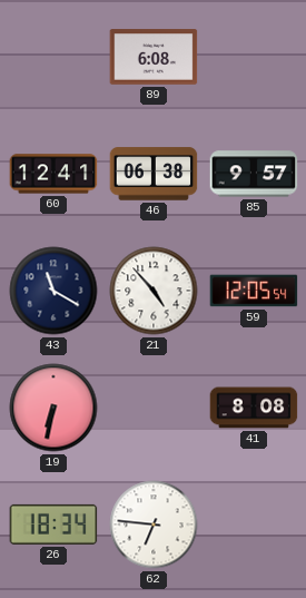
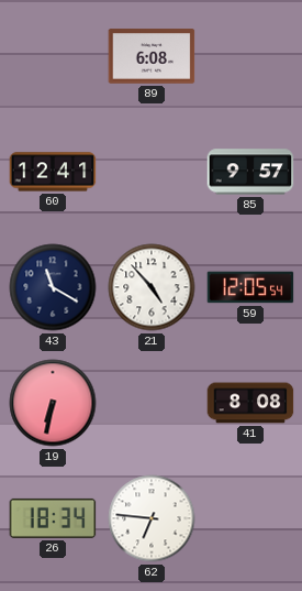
46: 06:38 -> none (154, 174)
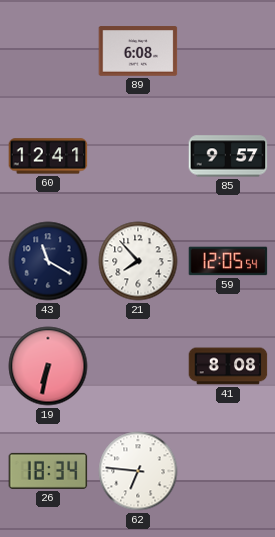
21: 4:53 -> 7:53 (138, 261)
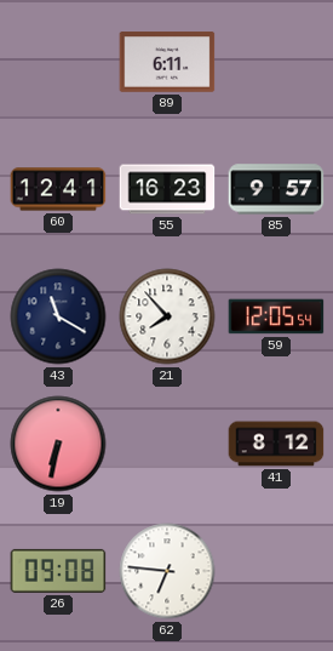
89: 6:08 -> 6:11 (167, 62)
55: none -> 16:23 (167, 189)
41: 8:08 -> 8:12 (276, 444)
26: 18:34 -> 09:08 (58, 571)
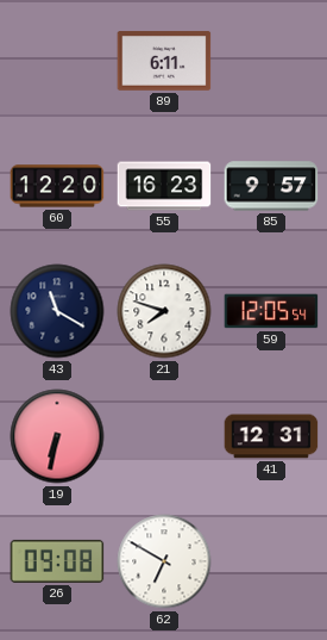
60: 12:41 -> 12:20 (57, 186)
21: 7:53 -> 7:48 (164, 311)
41: 8:12 -> 12:31 (271, 436)
62: 6:46 -> 6:50 (164, 561)
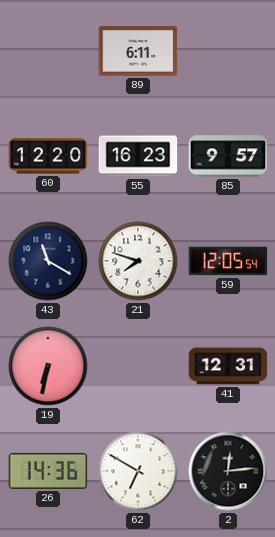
26: 09:08 -> 14:36 (48, 471)
2: none -> 12:14 (228, 471)
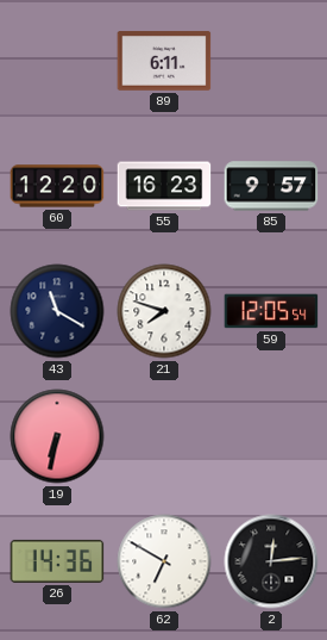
41: 12:31 -> none (228, 366)
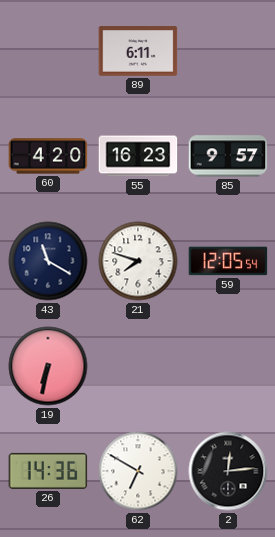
60: 12:20 -> 4:20 (48, 156)
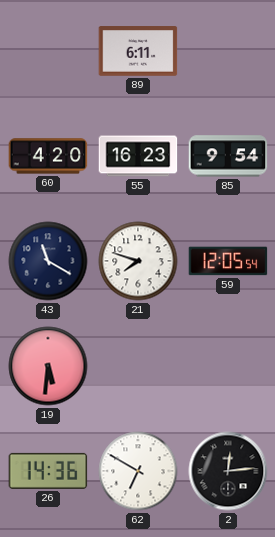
85: 9:57 -> 9:54 (228, 156)
19: 6:32 -> 5:31 (48, 366)
